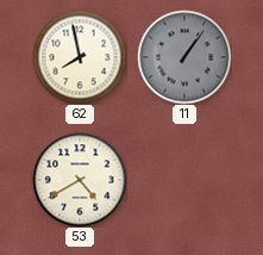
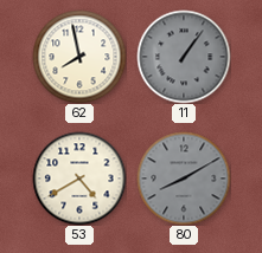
80: none -> 8:10 (184, 179)
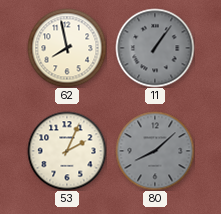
53: 4:40 -> 2:04 (67, 151)
80: 8:10 -> 8:08 (155, 151)
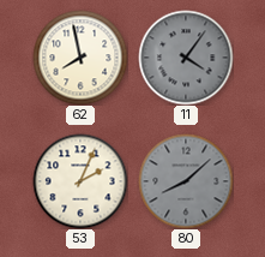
11: 1:06 -> 4:06 (186, 58)
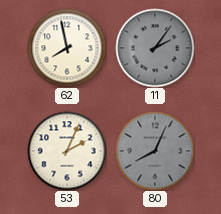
11: 4:06 -> 2:06 (155, 48)
80: 8:08 -> 8:04 (155, 151)
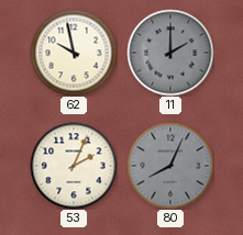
62: 7:58 -> 9:58 (74, 53)
11: 2:06 -> 2:00 (170, 53)
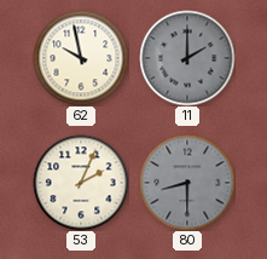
80: 8:04 -> 8:30 (187, 183)
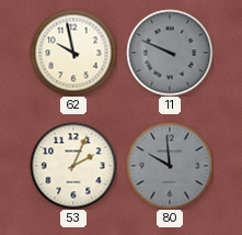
11: 2:00 -> 9:49 (170, 53)
80: 8:30 -> 9:59 (170, 166)
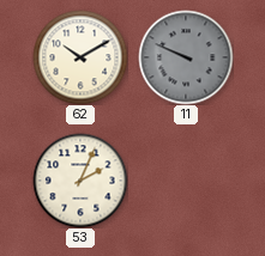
62: 9:58 -> 10:10 (80, 57)
80: 9:59 -> none (170, 166)
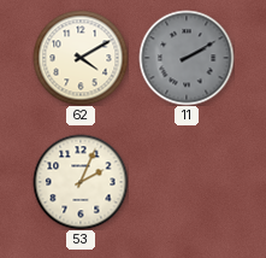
62: 10:10 -> 4:10 (81, 58)
11: 9:49 -> 2:10 (187, 58)
